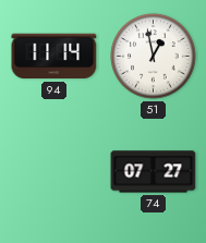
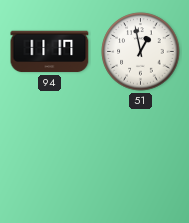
94: 11:14 -> 11:17 (50, 52)
74: 07:27 -> none (154, 172)
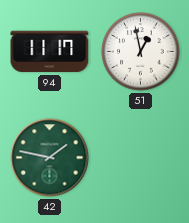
42: none -> 1:47 (50, 158)
